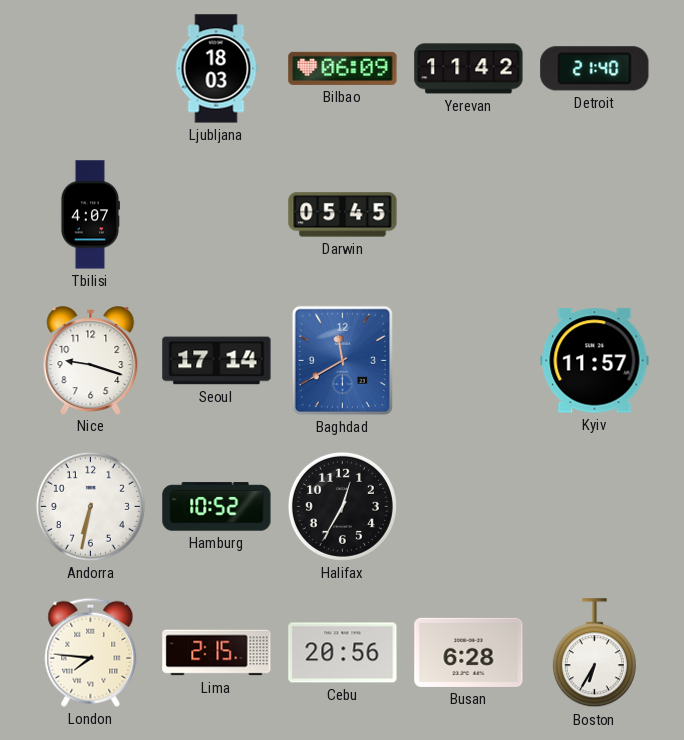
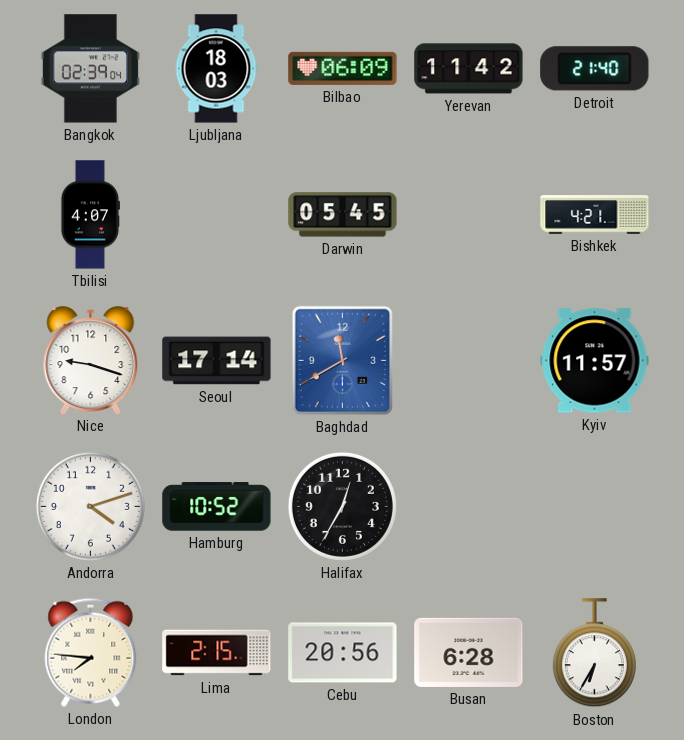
Bangkok: none -> 02:39 (90, 69)
Bishkek: none -> 4:21 (595, 215)
Andorra: 6:32 -> 4:12 (90, 506)
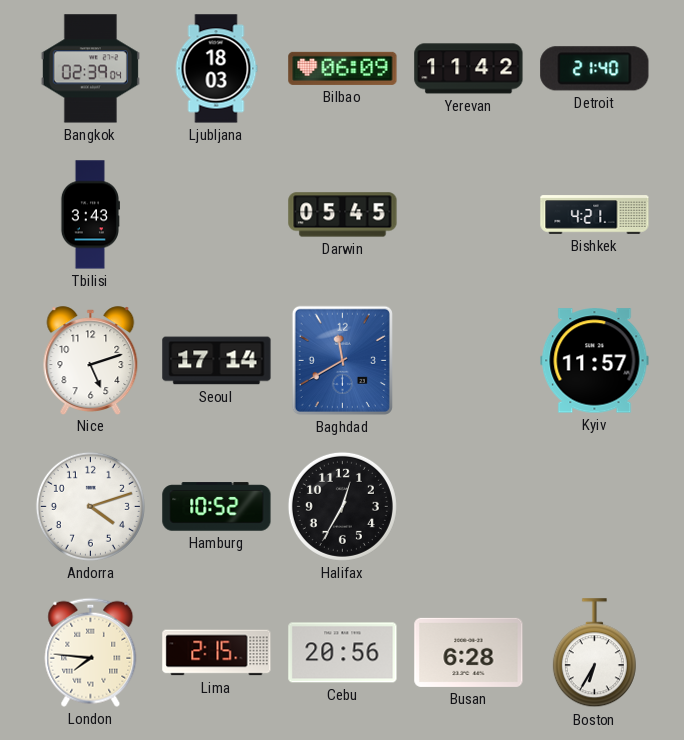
Tbilisi: 4:07 -> 3:43 (90, 215)
Nice: 9:18 -> 5:12 (91, 360)
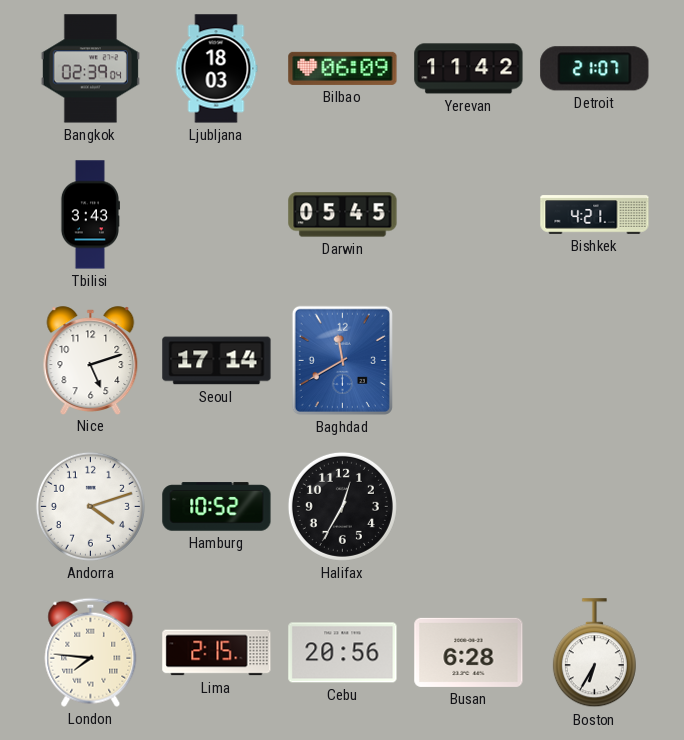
Detroit: 21:40 -> 21:07 (595, 69)
Kyiv: 11:57 -> none (595, 361)
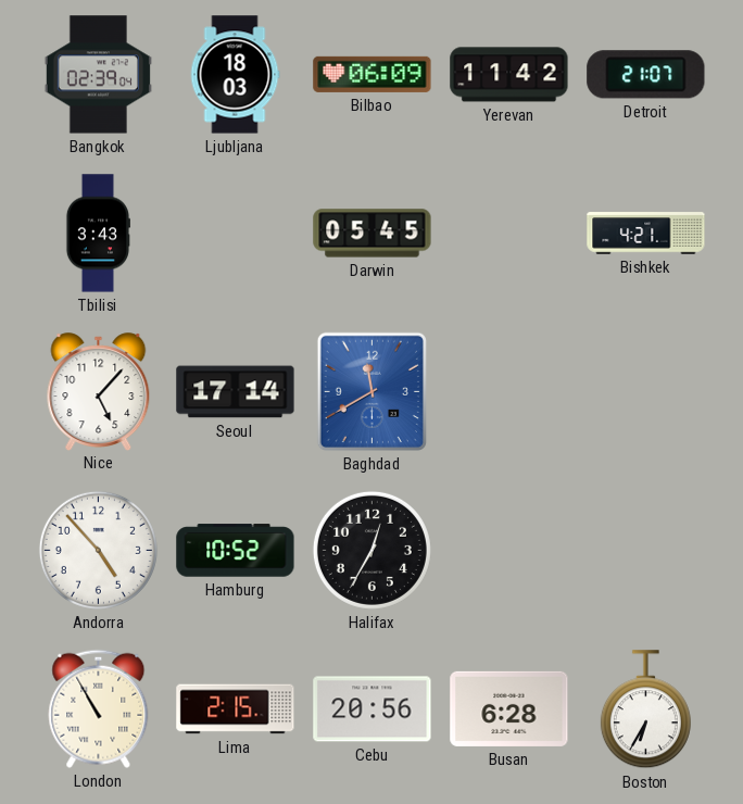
Nice: 5:12 -> 5:07 (99, 391)
Andorra: 4:12 -> 4:53 (98, 550)
London: 7:46 -> 10:55 (99, 708)
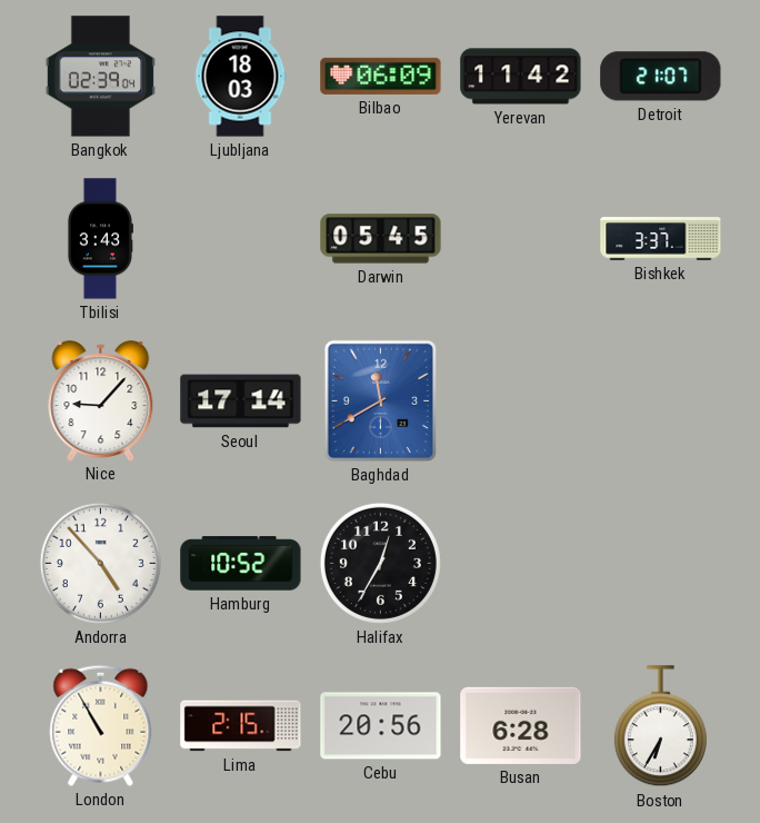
Bishkek: 4:21 -> 3:37 (661, 239)
Nice: 5:07 -> 9:07 (101, 400)
